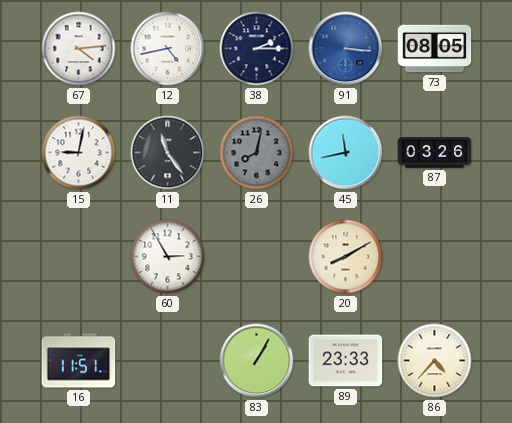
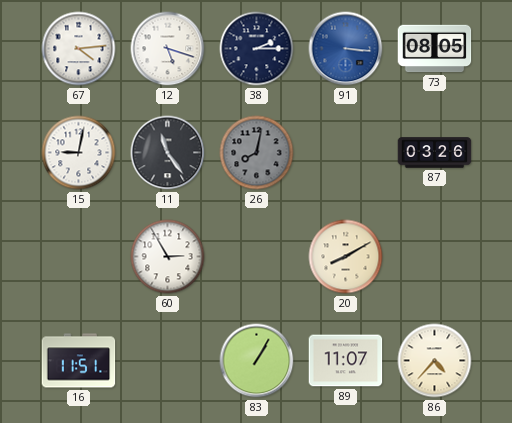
12: 4:43 -> 5:18 (168, 49)
45: 11:43 -> none (346, 153)
89: 23:33 -> 11:07 (346, 361)
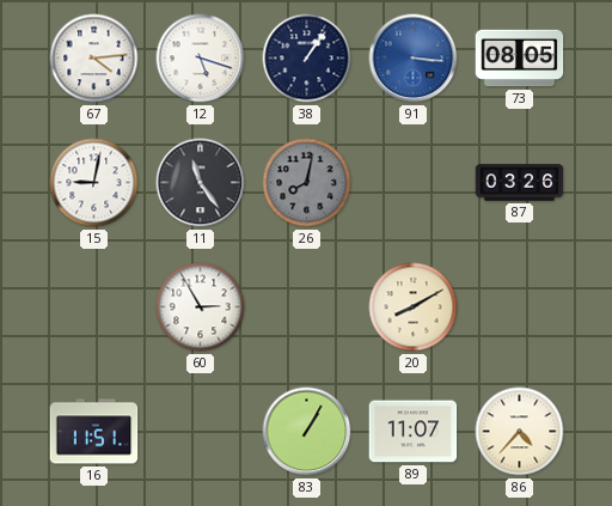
38: 2:15 -> 1:06 (307, 59)
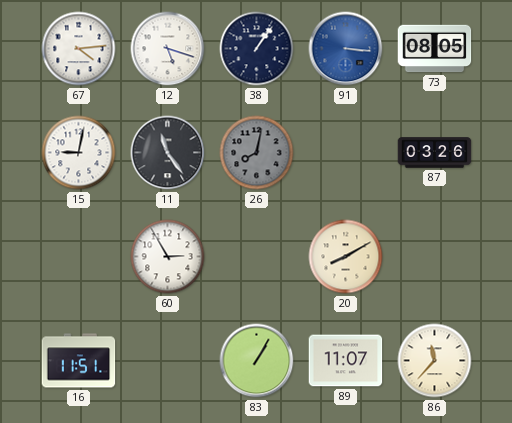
86: 4:37 -> 11:37 (435, 361)
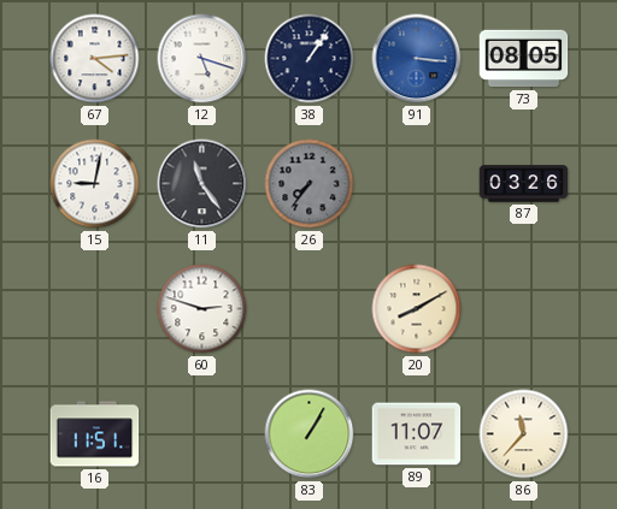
26: 8:02 -> 7:36 (310, 184)
60: 2:55 -> 2:48 (202, 309)
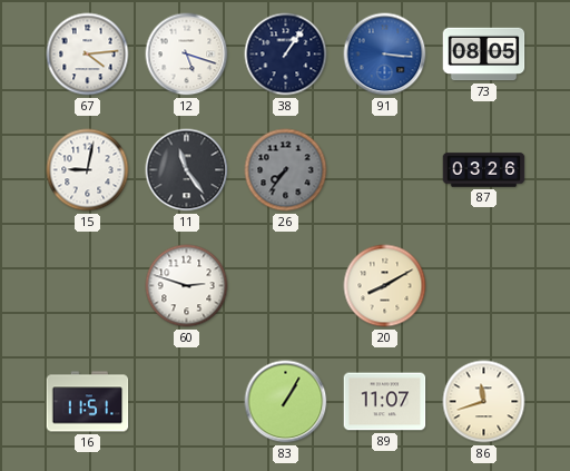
86: 11:37 -> 11:42 (484, 402)
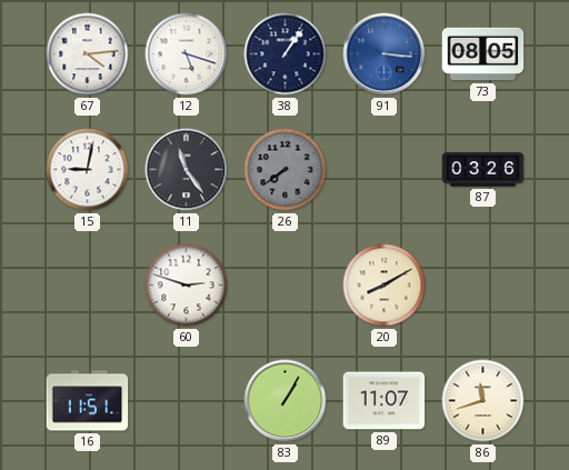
26: 7:36 -> 7:39 (286, 170)
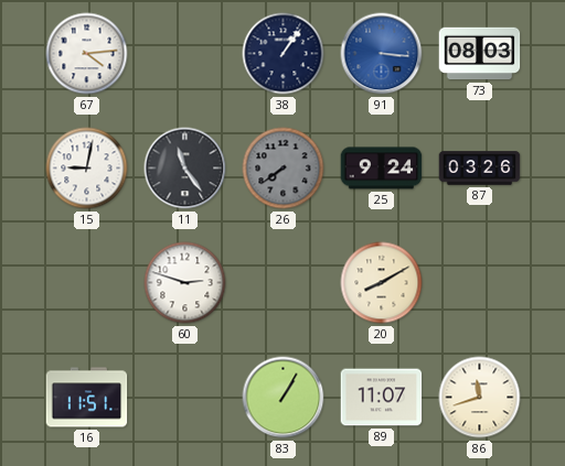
12: 5:18 -> none (187, 54)
73: 08:05 -> 08:03 (480, 54)
25: none -> 9:24 (382, 169)
